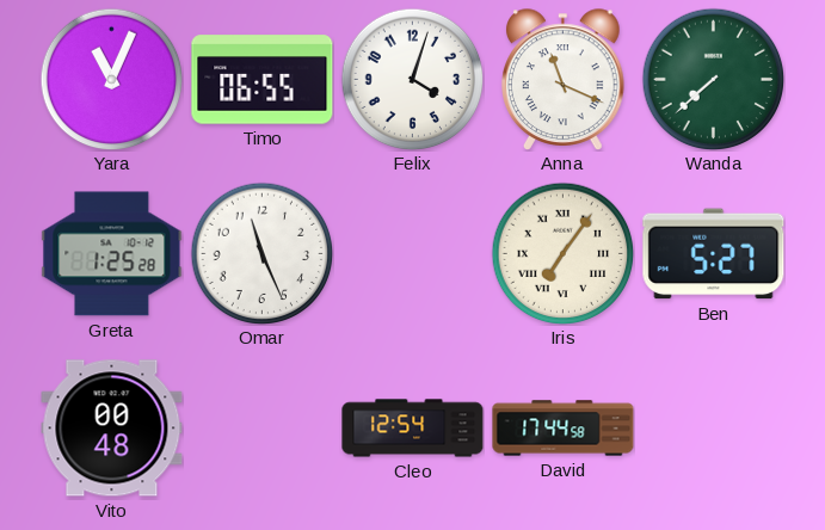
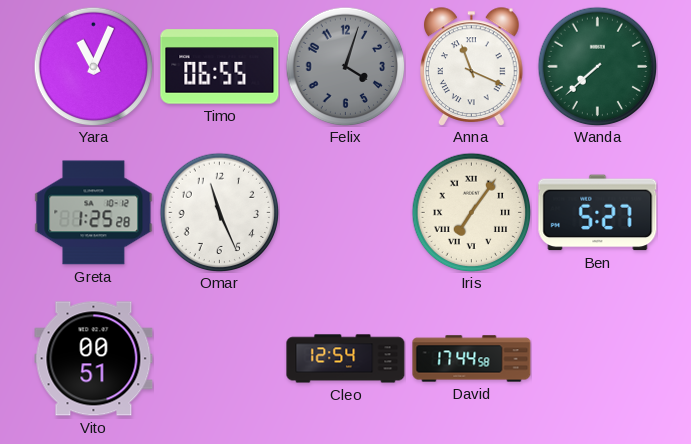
Felix dial: white -> grey (345, 66)
Vito: 00:48 -> 00:51 (94, 359)
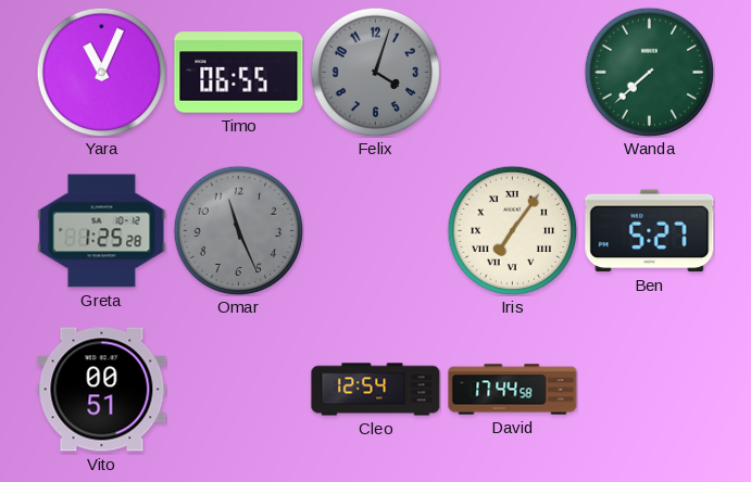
Anna: 11:19 -> none (472, 67)
Omar dial: white -> grey (238, 230)
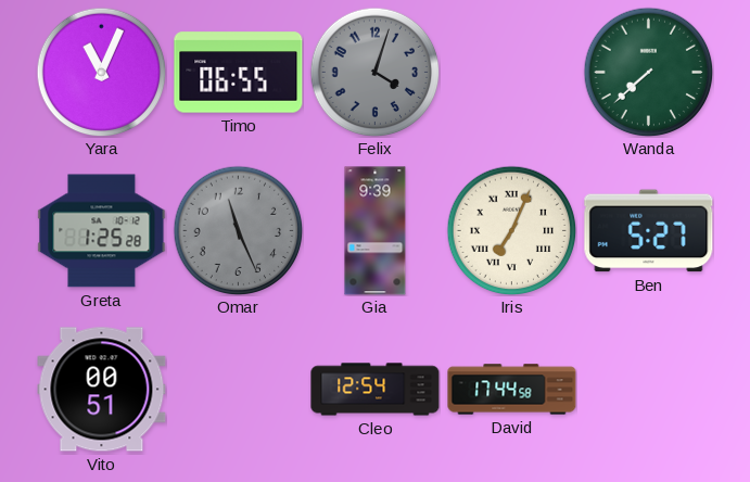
Gia: none -> 9:39 (376, 231)
Iris: 7:06 -> 7:04 (511, 230)
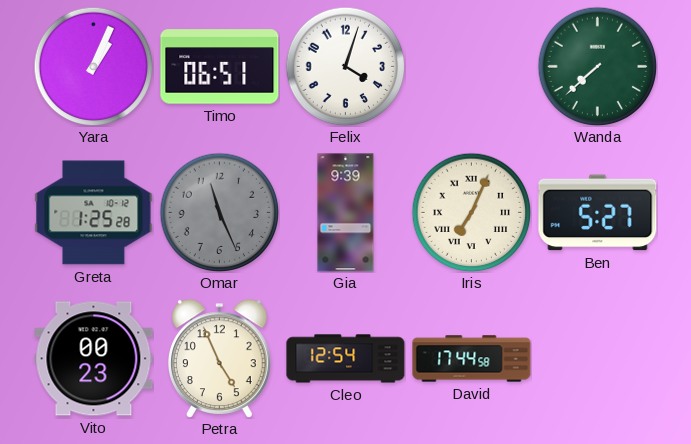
Yara: 11:04 -> 1:04 (93, 66)
Timo: 06:55 -> 06:51 (220, 67)
Felix dial: grey -> white (345, 66)
Vito: 00:51 -> 00:23 (94, 359)
Petra: none -> 4:56 (220, 359)
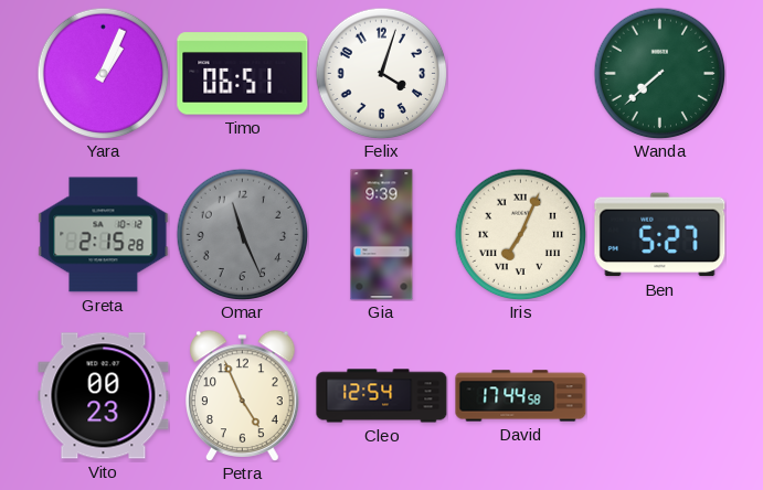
Greta: 1:25 -> 2:15 (104, 235)
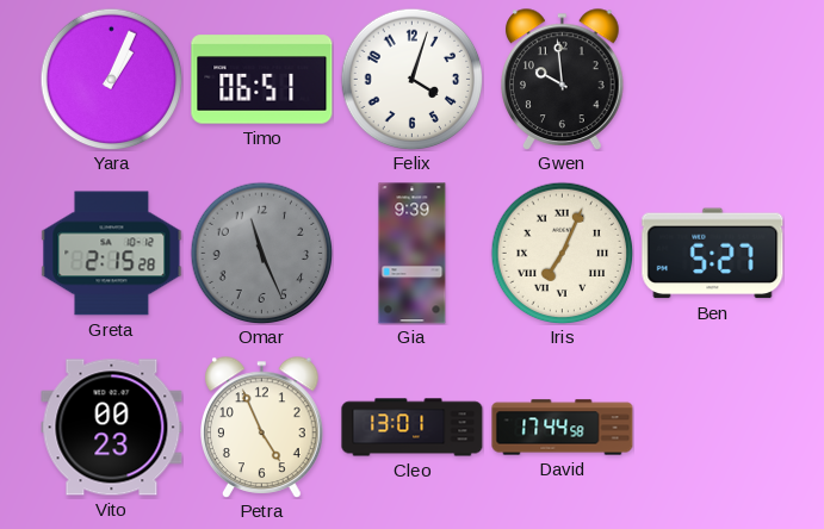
Gwen: none -> 9:59 (563, 80)
Wanda: 7:38 -> none (659, 73)
Cleo: 12:54 -> 13:01 (413, 428)
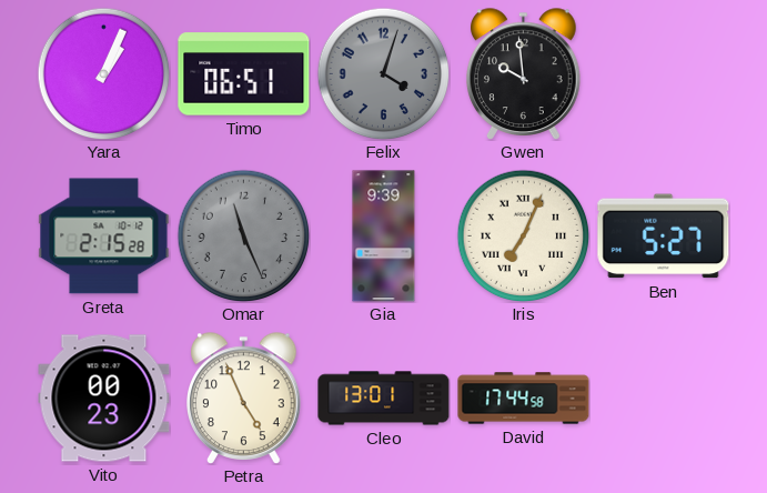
Felix dial: white -> grey (383, 73)
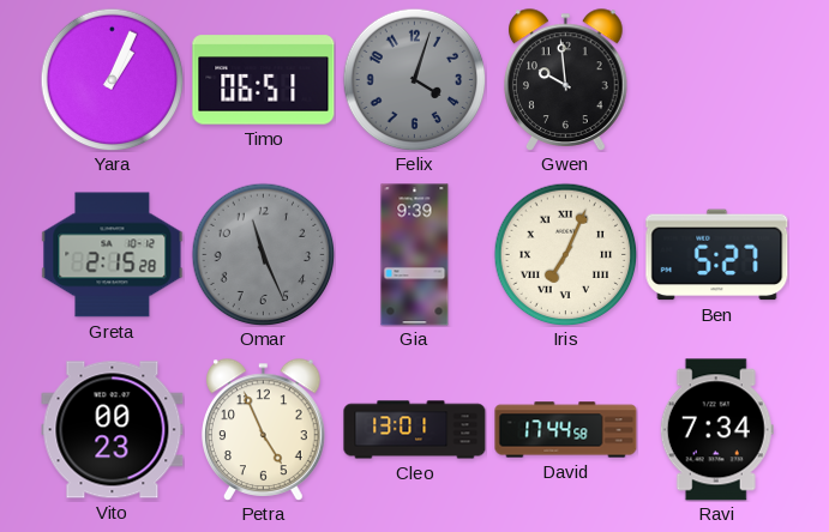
Ravi: none -> 7:34 (716, 430)
